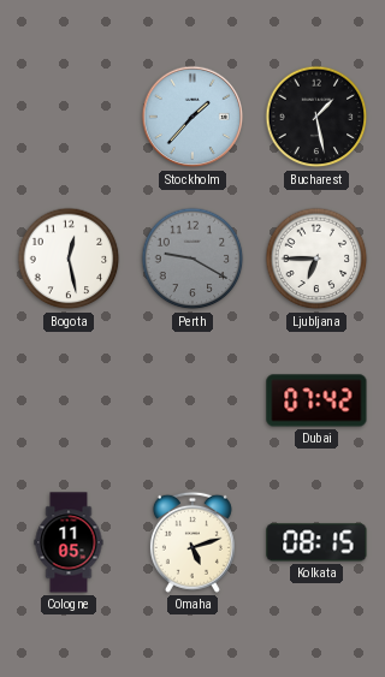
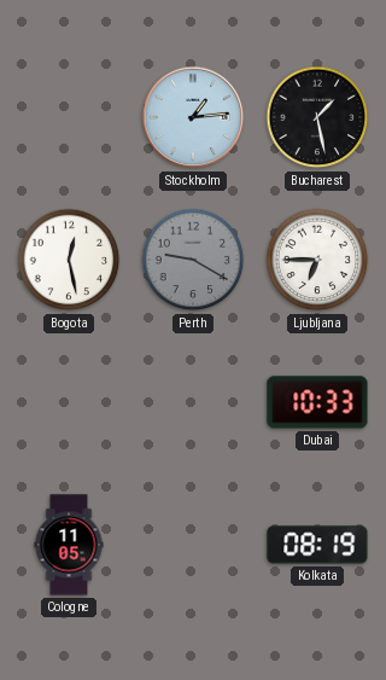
Stockholm: 1:37 -> 1:14 (193, 117)
Dubai: 07:42 -> 10:33 (317, 402)
Omaha: 5:12 -> none (192, 542)
Kolkata: 08:15 -> 08:19 (317, 545)
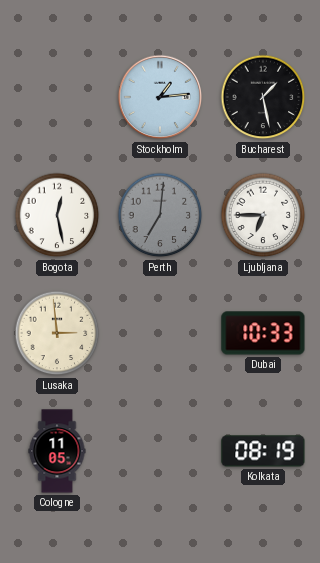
Perth: 9:20 -> 7:01 (160, 215)
Lusaka: none -> 2:59 (57, 333)
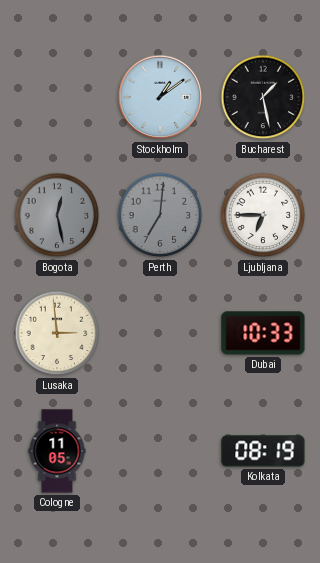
Stockholm: 1:14 -> 1:09 (160, 97)
Bogota dial: white -> grey (57, 215)
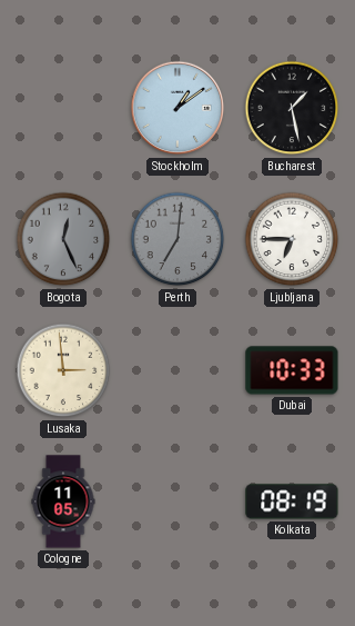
Bogota: 12:28 -> 12:26 (63, 239)
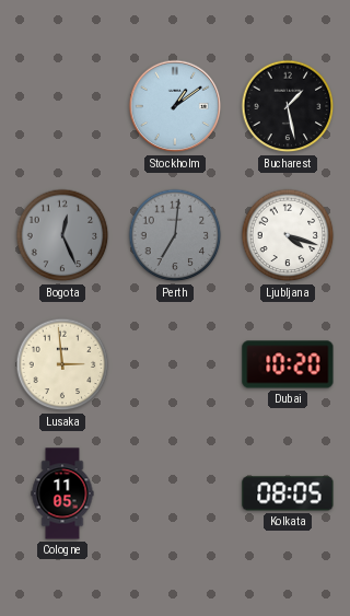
Ljubljana: 6:45 -> 4:18 (288, 235)
Dubai: 10:33 -> 10:20 (288, 364)
Kolkata: 08:19 -> 08:05 (288, 493)
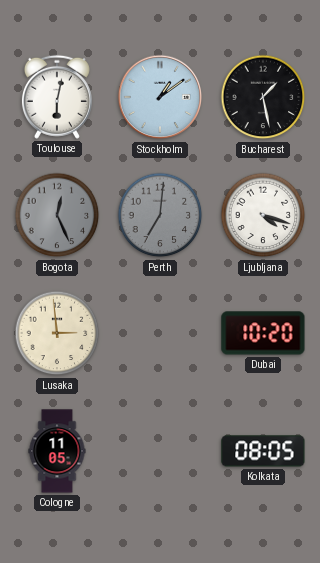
Toulouse: none -> 6:02 (57, 97)
